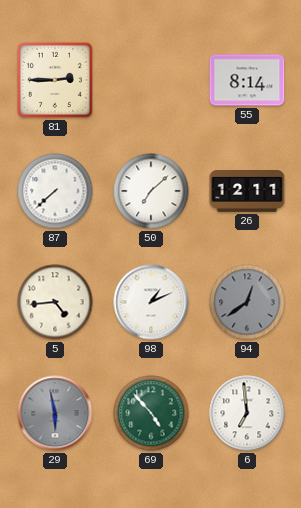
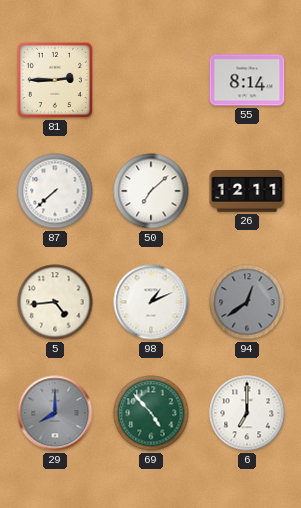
29: 5:58 -> 8:00 (55, 413)
6: 6:59 -> 7:00 (247, 413)
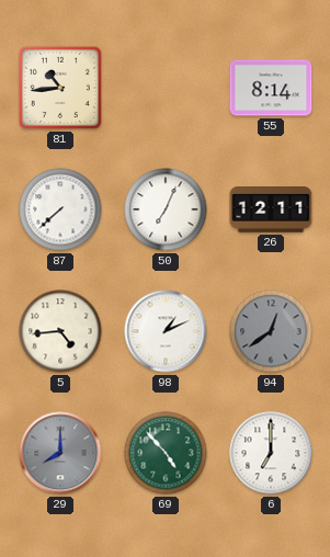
81: 2:45 -> 10:44 (60, 88)
50: 7:08 -> 7:04 (166, 209)
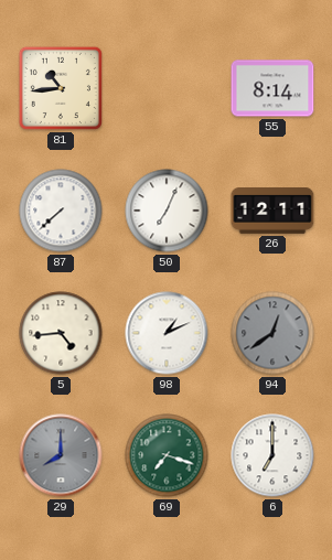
69: 4:53 -> 7:18 (167, 455)
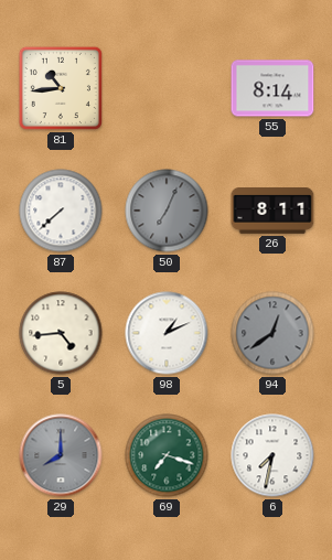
50 dial: white -> grey (167, 211)
26: 12:11 -> 8:11 (272, 212)
6: 7:00 -> 7:32 (272, 455)
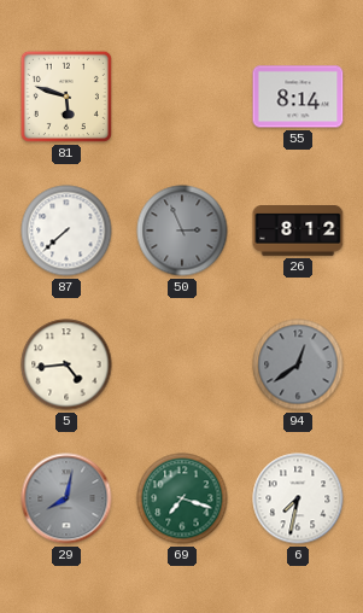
81: 10:44 -> 5:48 (66, 97)
50: 7:04 -> 2:56 (182, 230)
26: 8:11 -> 8:12 (298, 232)
98: 1:11 -> none (167, 333)
29: 8:00 -> 8:02 (66, 498)
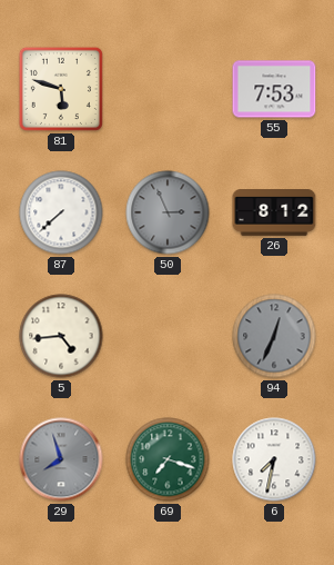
55: 8:14 -> 7:53 (274, 89)
94: 12:39 -> 12:34 (274, 336)
29: 8:02 -> 7:57 (61, 459)
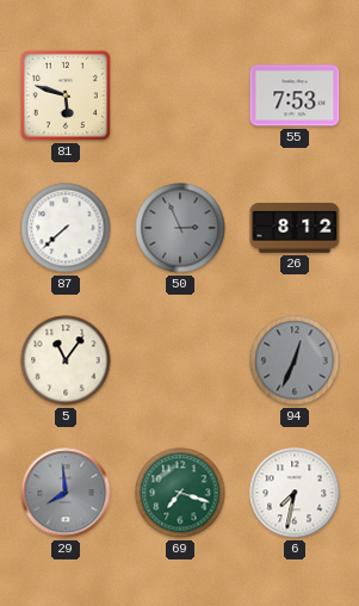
5: 4:44 -> 11:06 (66, 360)
29: 7:57 -> 7:59 (66, 493)
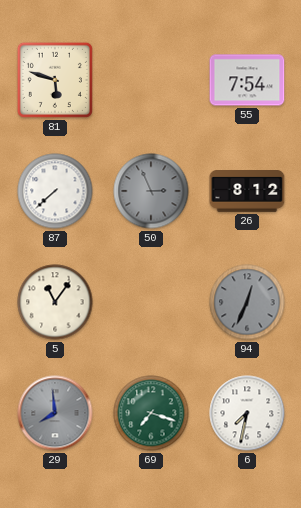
55: 7:53 -> 7:54 (247, 80)
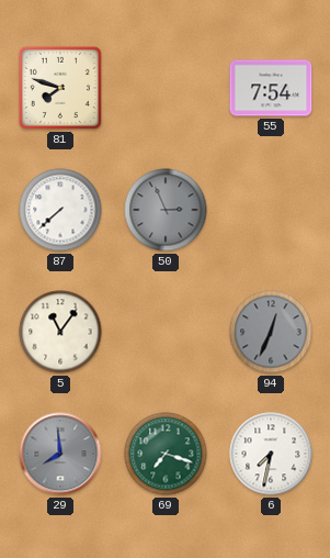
81: 5:48 -> 7:48 (60, 88)
26: 8:12 -> none (247, 192)
